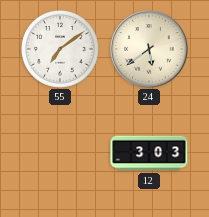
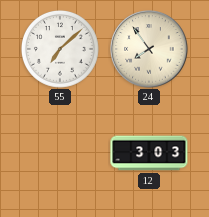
55: 7:09 -> 7:08 (60, 49)
24: 5:39 -> 7:54 (149, 49)
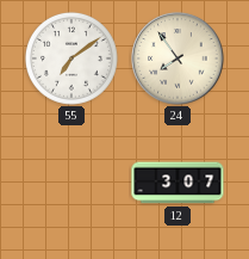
55: 7:08 -> 7:09 (71, 58)
12: 3:03 -> 3:07 (178, 183)
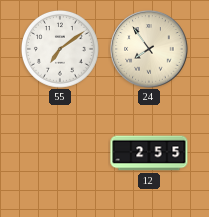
12: 3:07 -> 2:55 (149, 153)
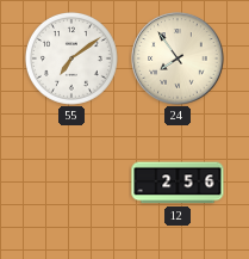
12: 2:55 -> 2:56 (178, 183)
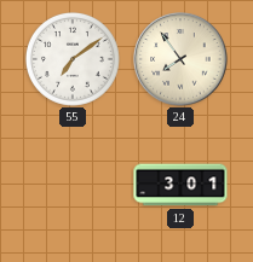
12: 2:56 -> 3:01 (180, 185)
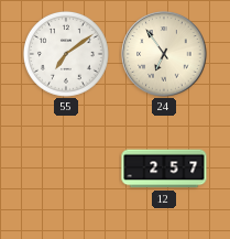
24: 7:54 -> 6:54 (164, 54)
12: 3:01 -> 2:57 (164, 169)
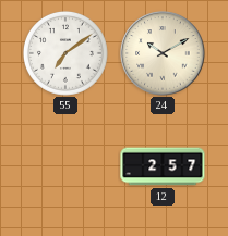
24: 6:54 -> 10:10 (163, 53)
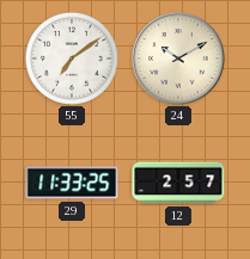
29: none -> 11:33 (72, 183)
